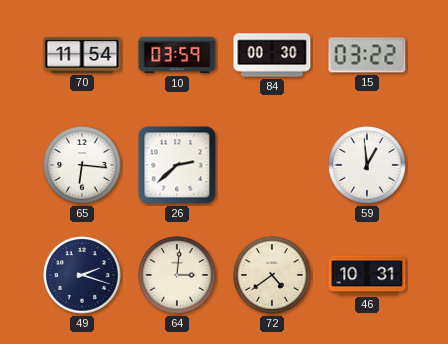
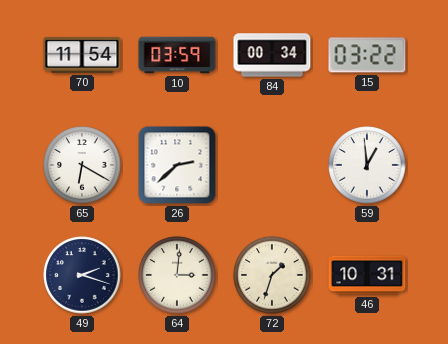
84: 00:30 -> 00:34 (272, 55)
65: 6:16 -> 6:20 (82, 165)
72: 4:39 -> 1:33 (272, 275)
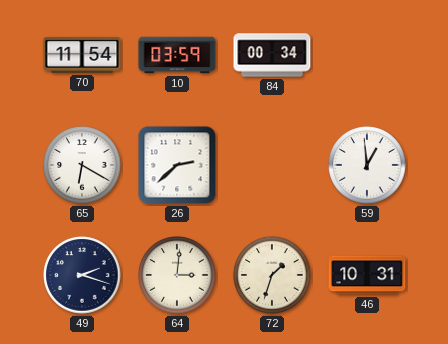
15: 03:22 -> none (367, 55)
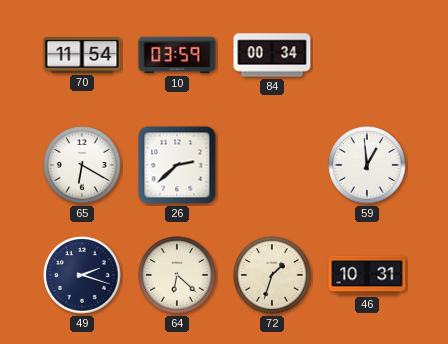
64: 3:01 -> 6:22 (177, 275)
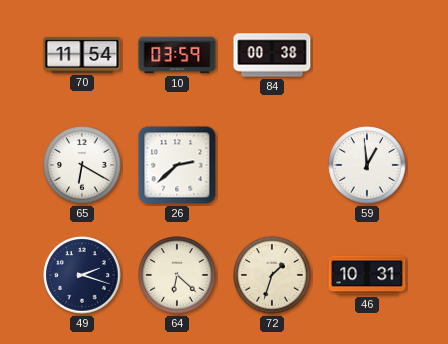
84: 00:34 -> 00:38 (272, 55)
